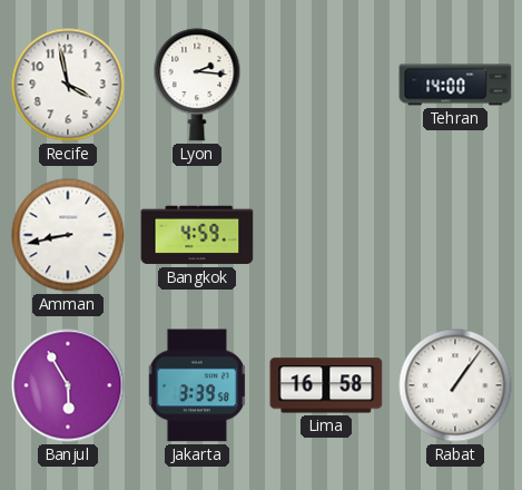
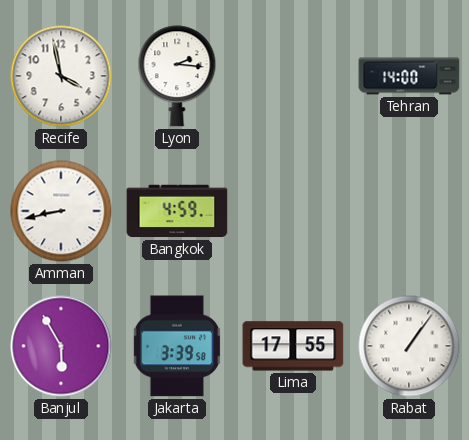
Lima: 16:58 -> 17:55 (293, 346)
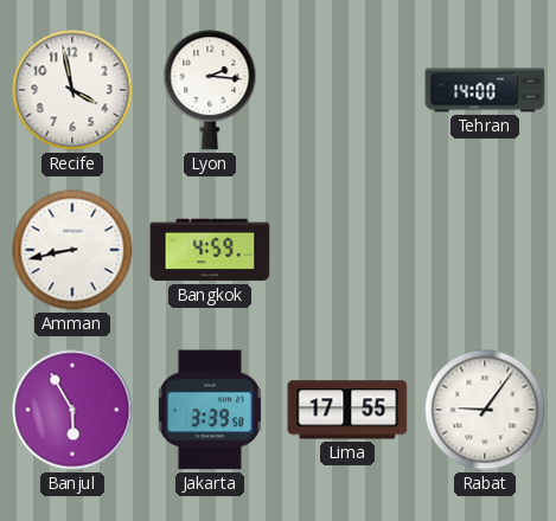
Rabat: 1:06 -> 9:06 (485, 410)
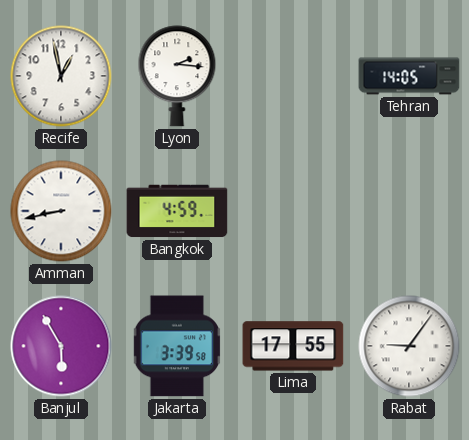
Recife: 3:58 -> 12:58 (61, 76)
Tehran: 14:00 -> 14:05 (409, 76)
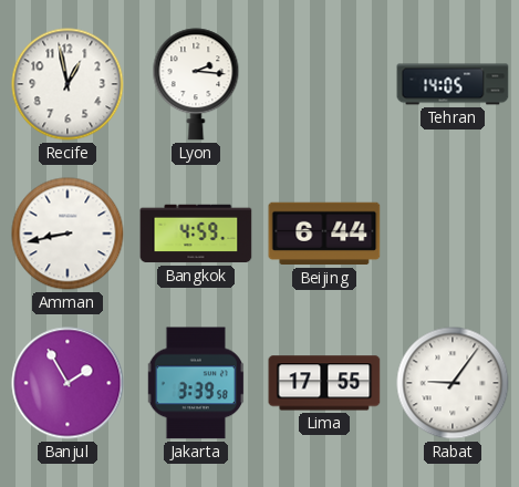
Beijing: none -> 6:44 (324, 234)
Banjul: 5:55 -> 1:55 (68, 383)
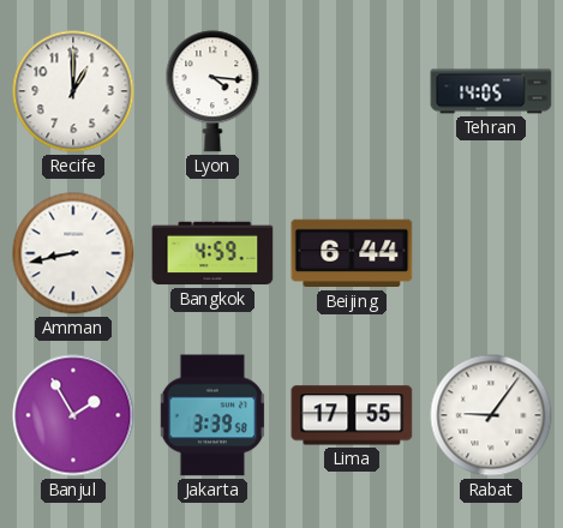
Recife: 12:58 -> 1:00 (73, 91)
Lyon: 2:16 -> 4:16 (212, 91)
